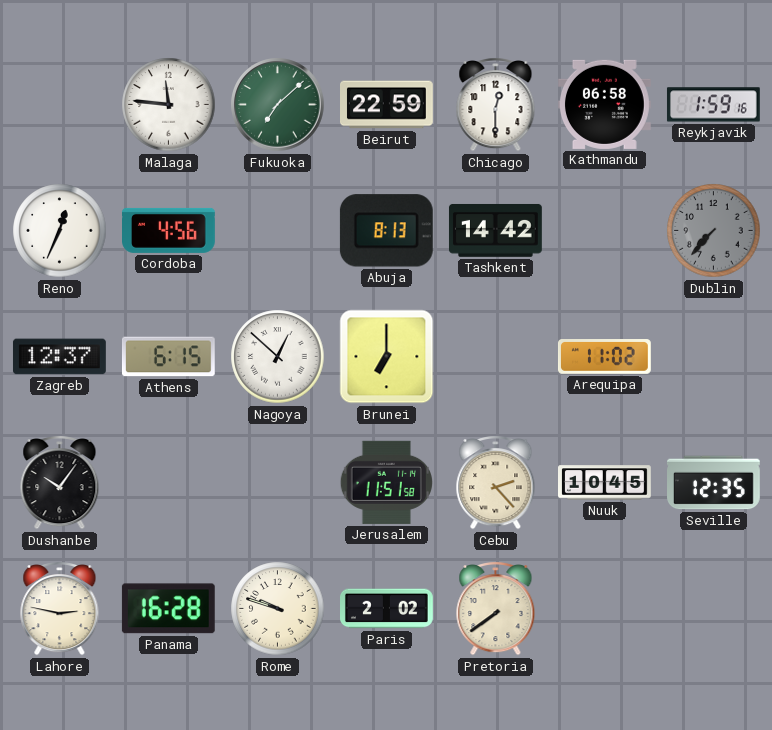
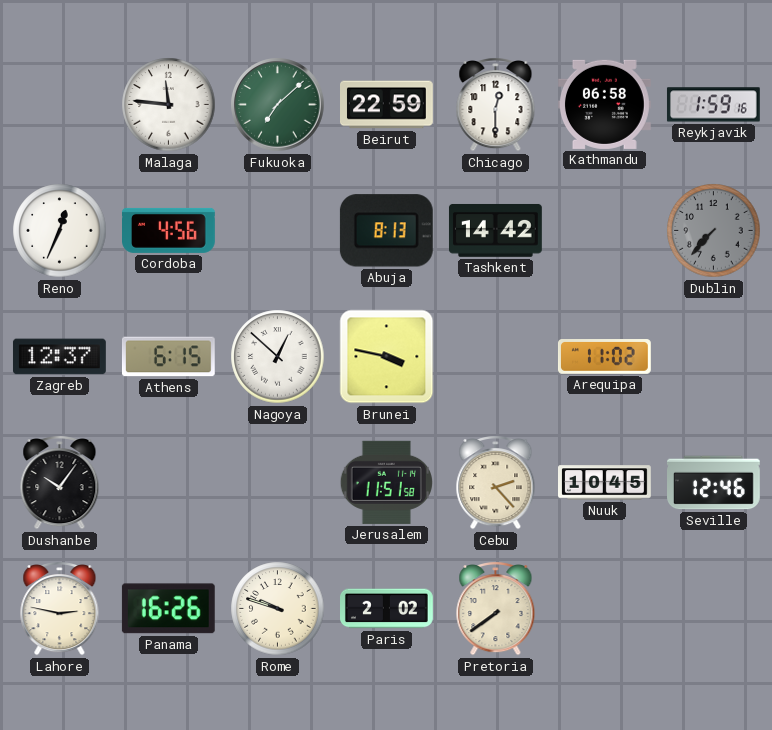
Brunei: 7:00 -> 3:47 (387, 357)
Seville: 12:35 -> 12:46 (714, 483)
Panama: 16:28 -> 16:26 (168, 609)
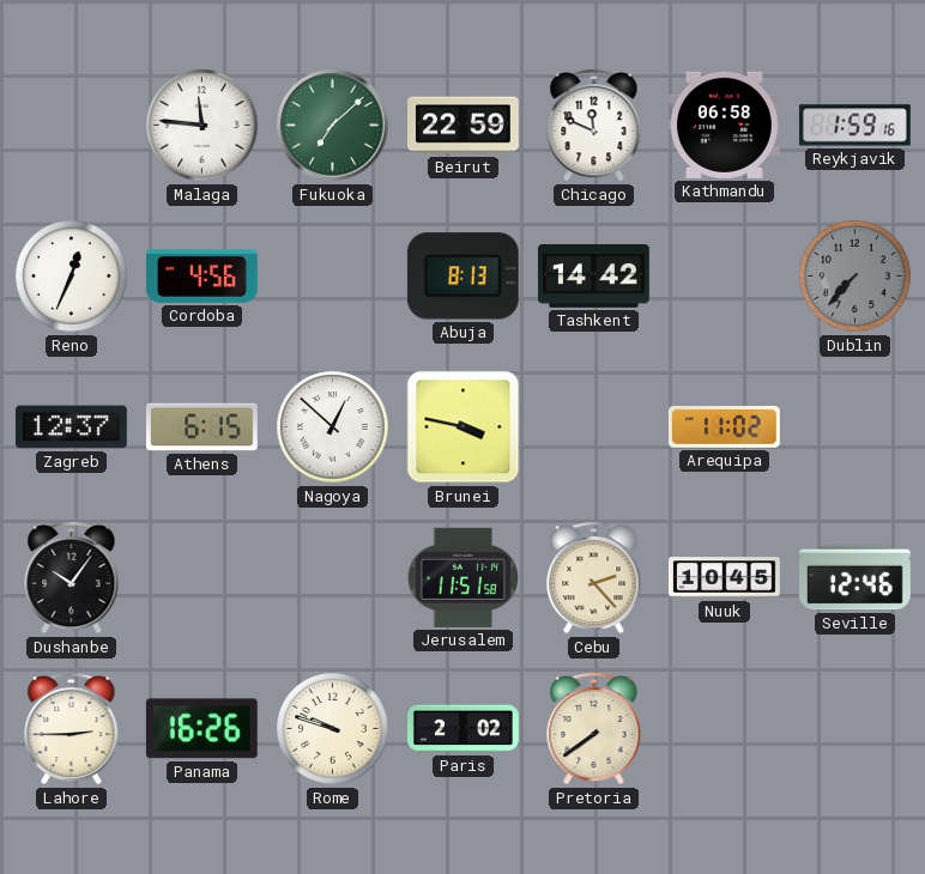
Chicago: 12:30 -> 11:49 (594, 126)
Lahore: 2:47 -> 2:45 (72, 729)
